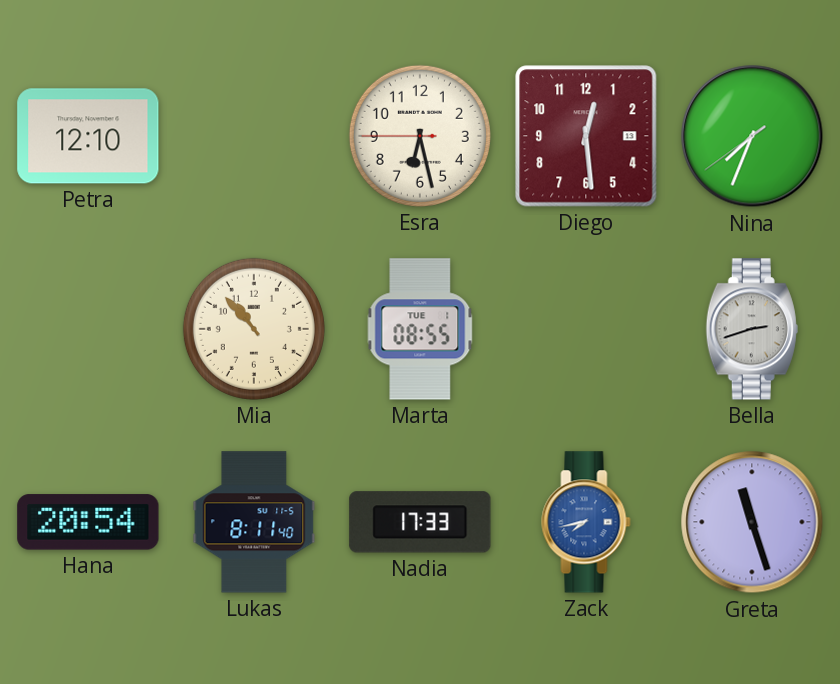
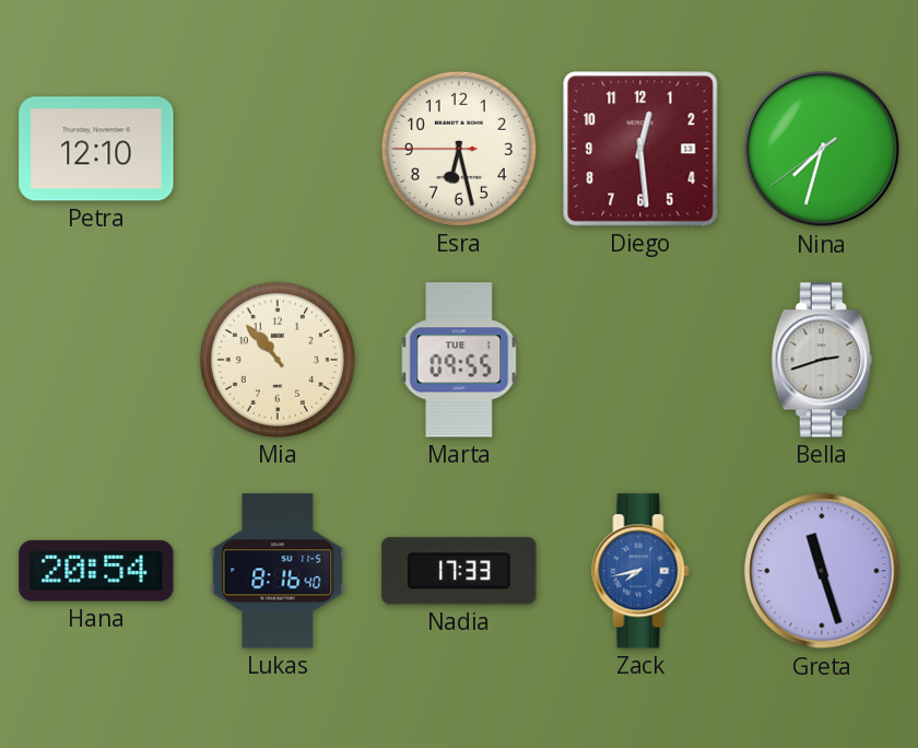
Nina: 7:33 -> 7:32 (822, 149)
Marta: 08:55 -> 09:55 (459, 360)
Lukas: 8:11 -> 8:16 (278, 571)
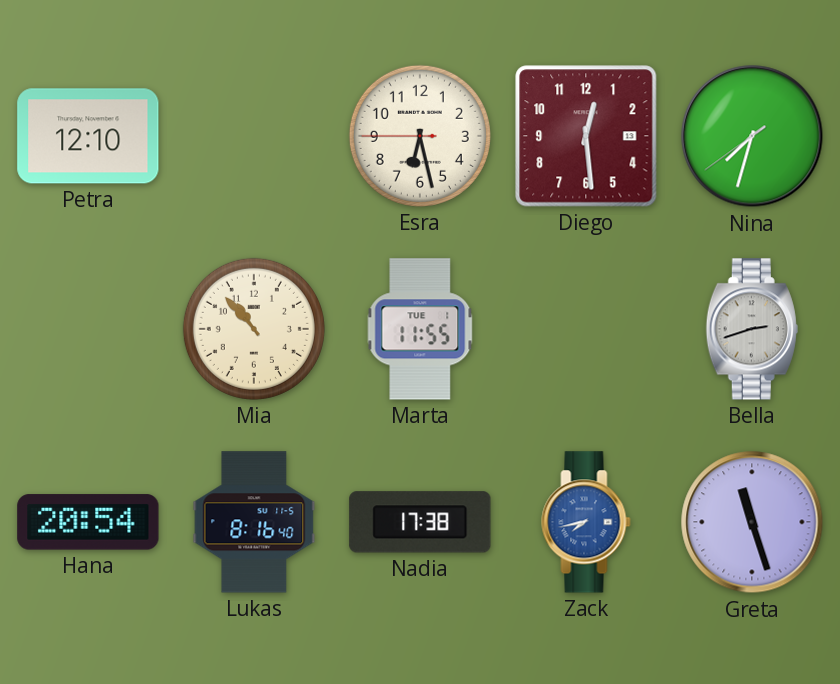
Marta: 09:55 -> 11:55 (420, 329)
Nadia: 17:33 -> 17:38 (420, 522)
